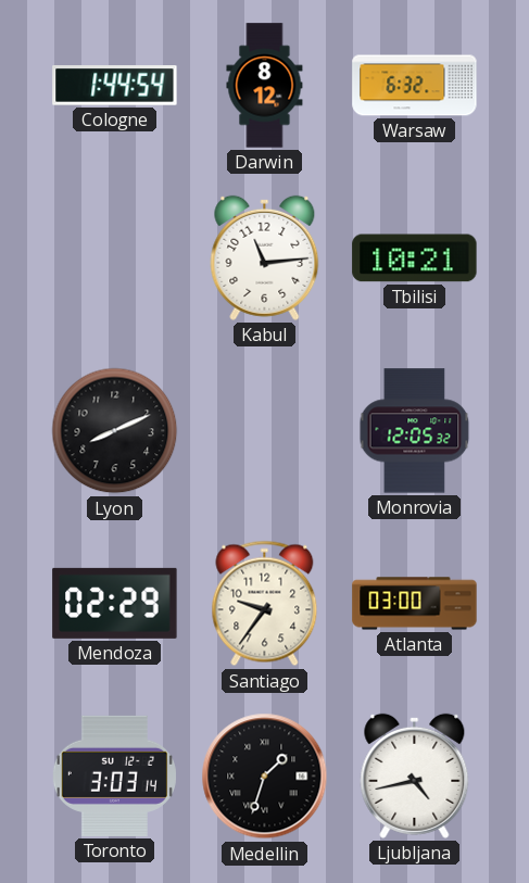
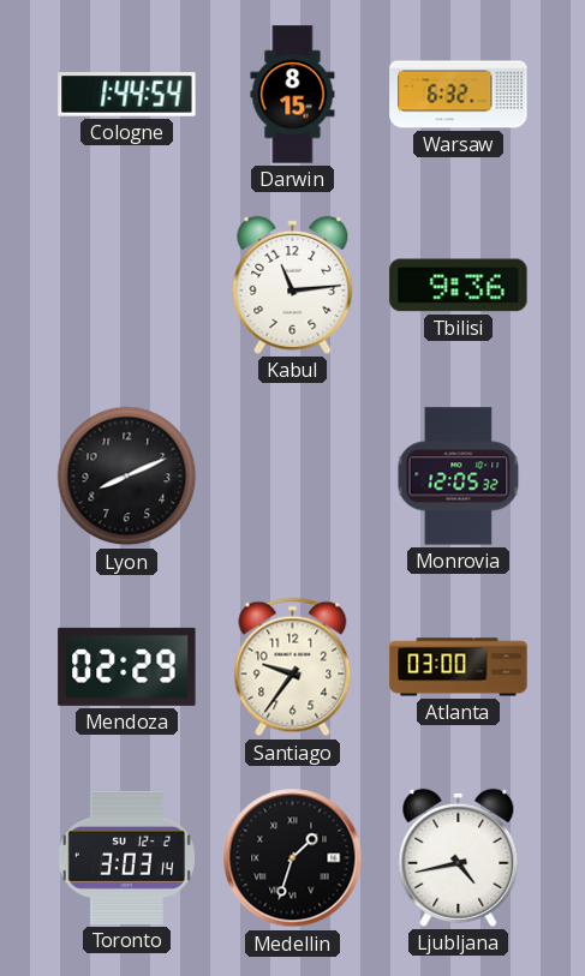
Darwin: 8:12 -> 8:15 (293, 95)
Tbilisi: 10:21 -> 9:36 (459, 286)
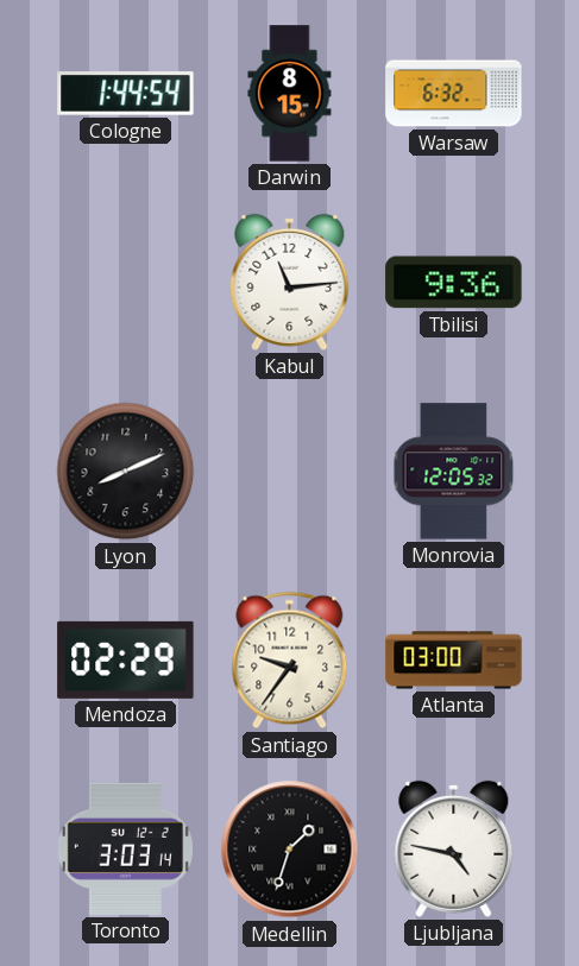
Ljubljana: 4:43 -> 4:47 (454, 848)
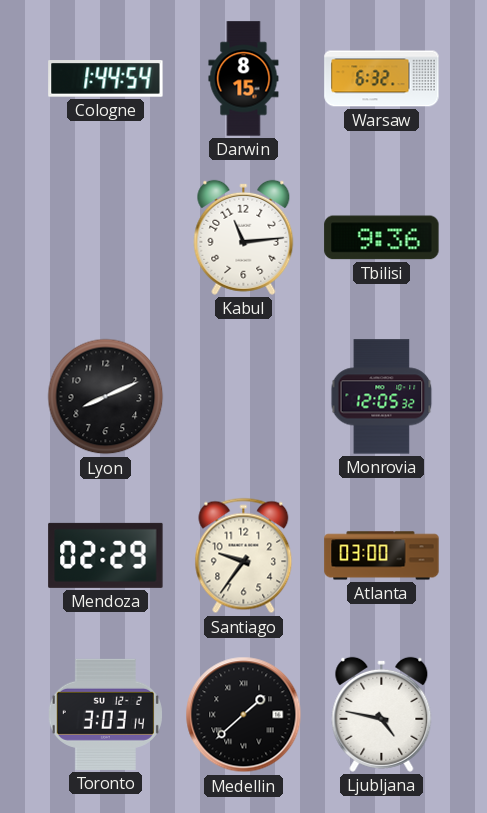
Medellin: 1:33 -> 1:38 (244, 715)
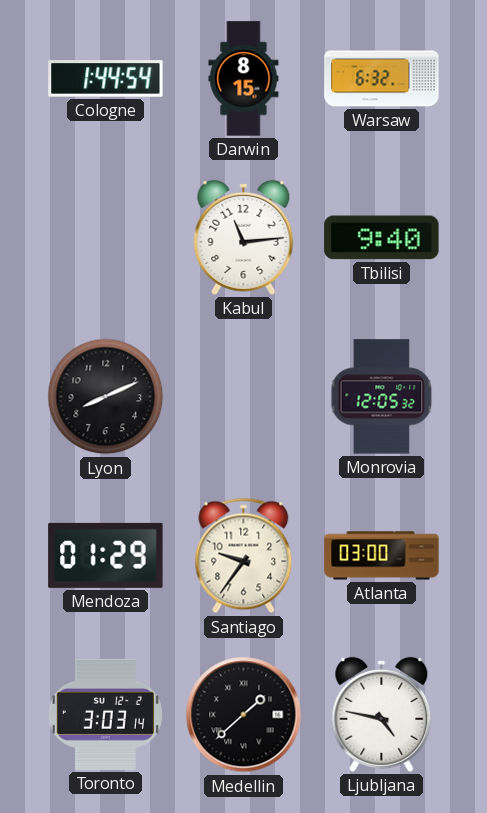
Tbilisi: 9:36 -> 9:40 (382, 238)
Mendoza: 02:29 -> 01:29 (106, 555)
